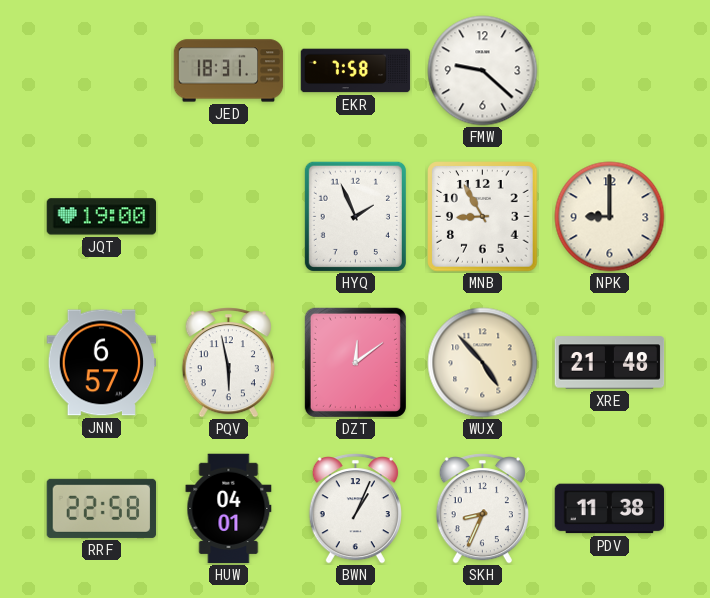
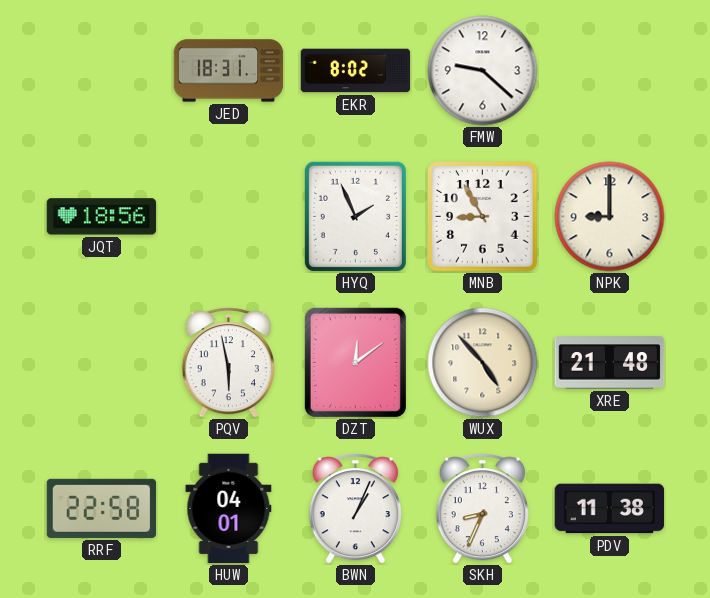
EKR: 7:58 -> 8:02 (356, 71)
JQT: 19:00 -> 18:56 (102, 217)
JNN: 6:57 -> none (102, 363)
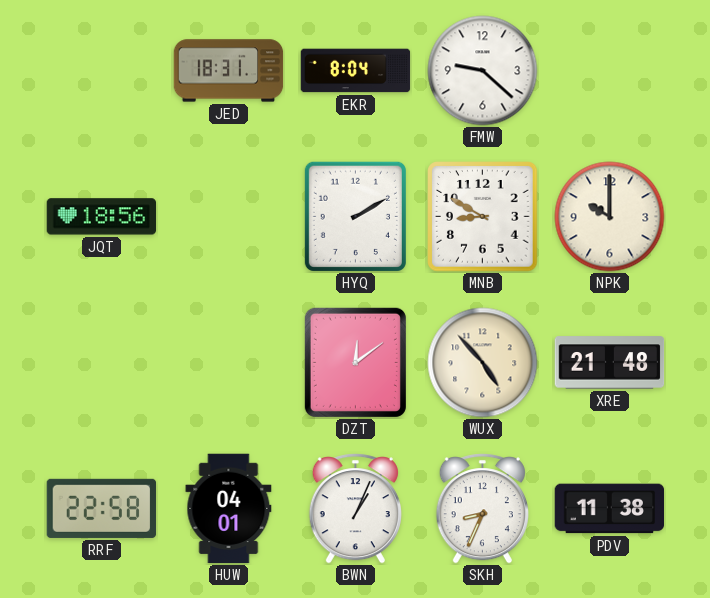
EKR: 8:02 -> 8:04 (356, 71)
HYQ: 1:56 -> 2:10 (355, 216)
MNB: 8:55 -> 8:50 (483, 217)
NPK: 9:00 -> 10:00 (610, 217)
PQV: 5:58 -> none (228, 363)
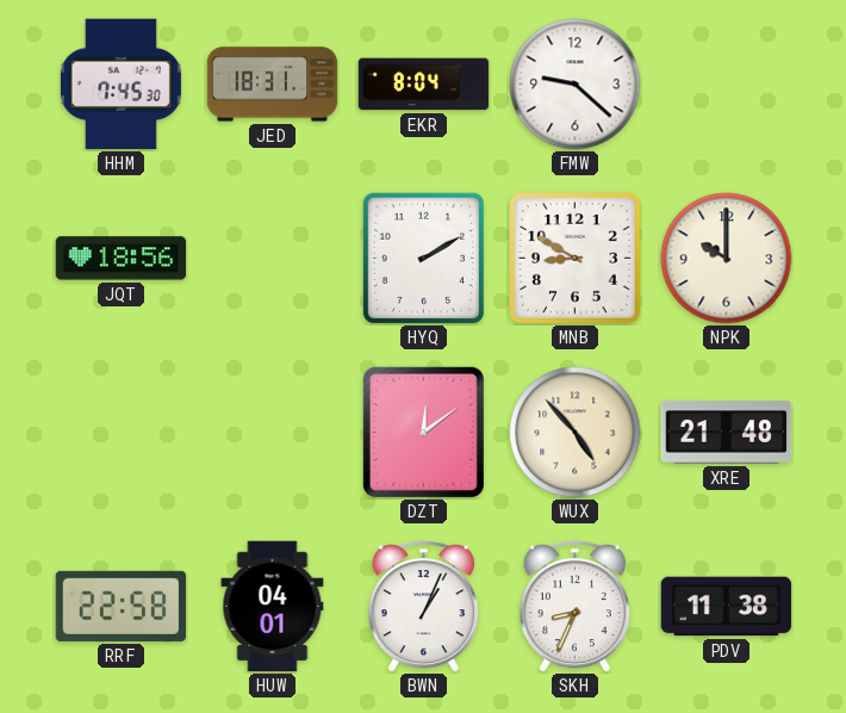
HHM: none -> 7:45 (120, 85)
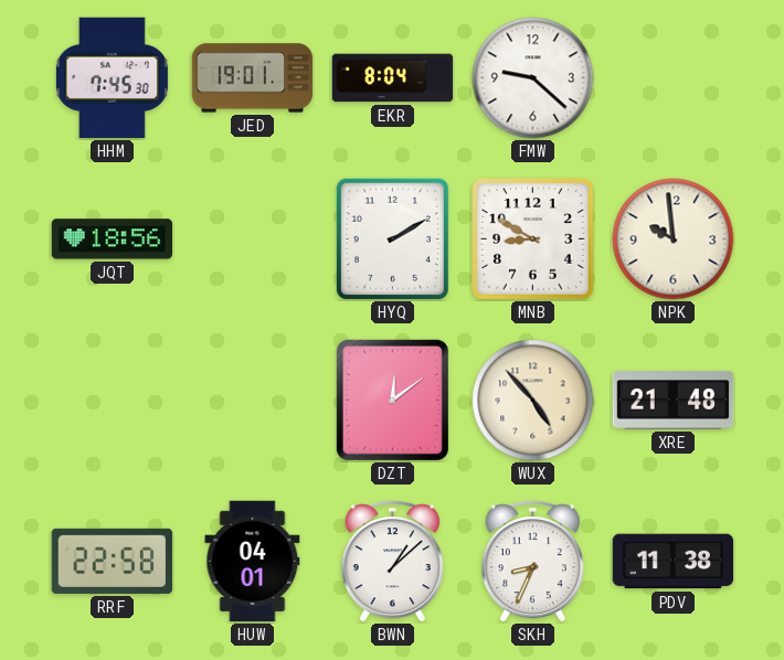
JED: 18:31 -> 19:01 (253, 78)
NPK: 10:00 -> 9:59 (674, 239)
BWN: 1:04 -> 1:08 (392, 562)
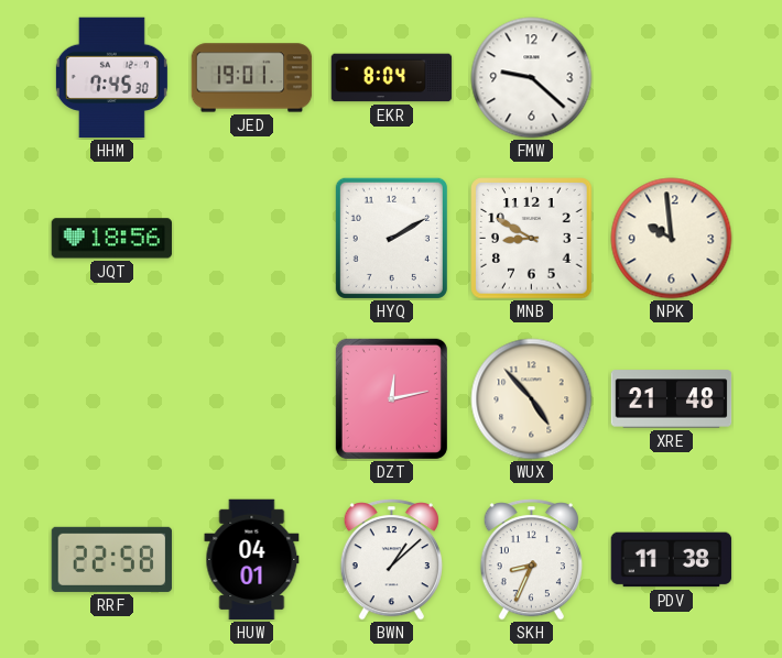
DZT: 12:09 -> 12:13 (391, 398)
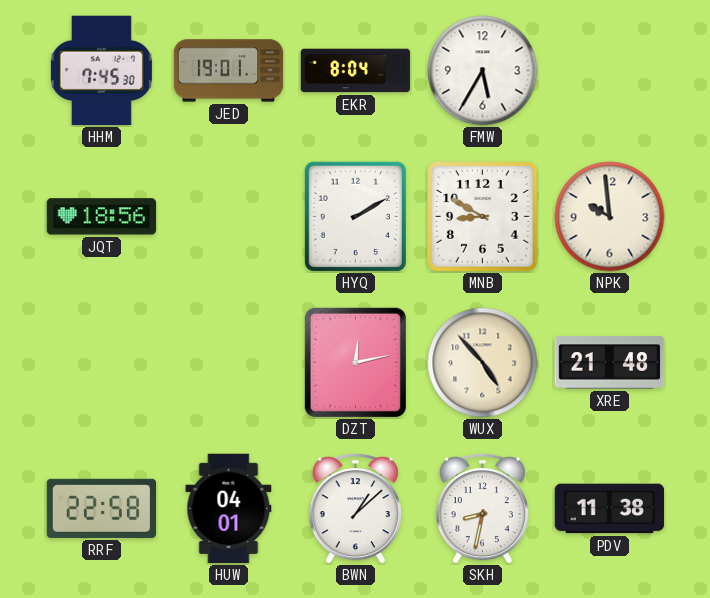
FMW: 9:22 -> 5:35 (483, 71)
SKH: 8:34 -> 8:32 (482, 509)
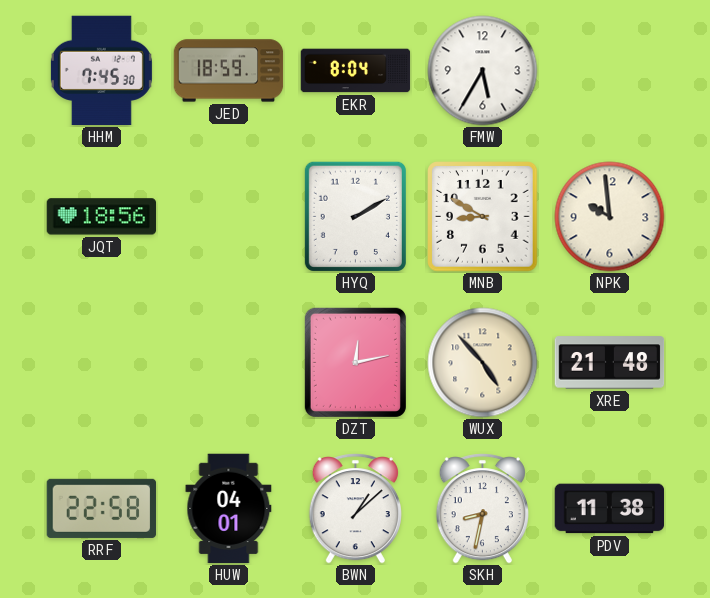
JED: 19:01 -> 18:59 (229, 71)
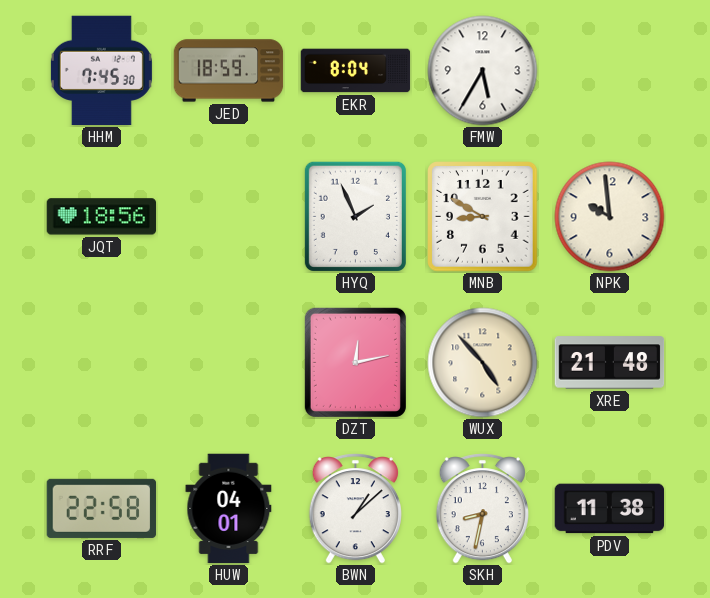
HYQ: 2:10 -> 1:56 (355, 216)
